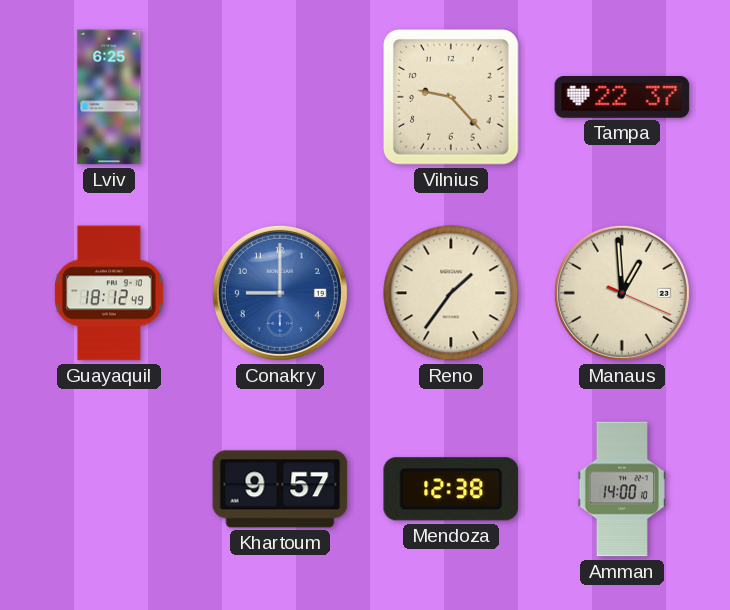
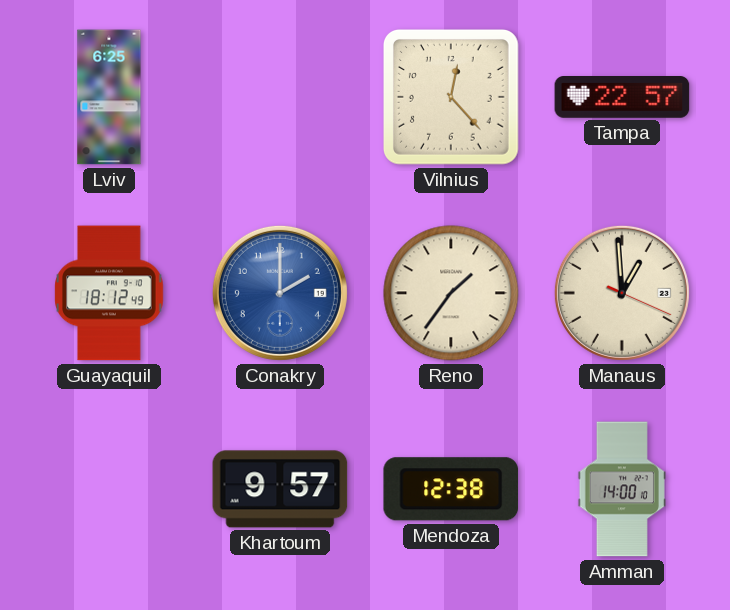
Vilnius: 9:23 -> 12:23 (452, 98)
Tampa: 22:37 -> 22:57 (622, 98)
Conakry: 9:00 -> 2:00 (280, 293)
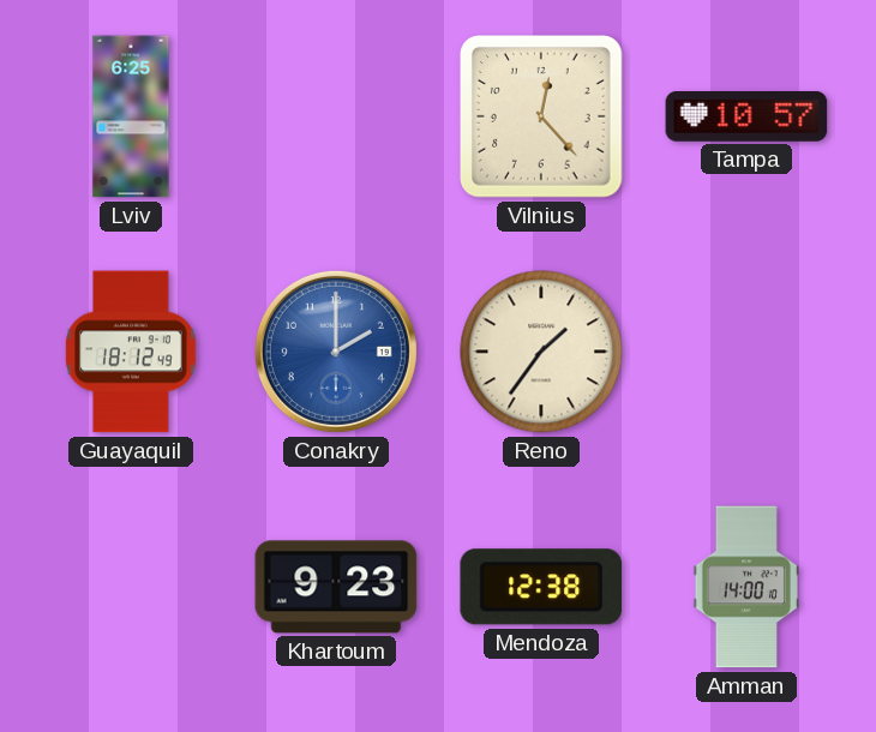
Tampa: 22:57 -> 10:57 (746, 118)
Manaus: 12:59 -> none (622, 293)
Khartoum: 9:57 -> 9:23 (336, 587)
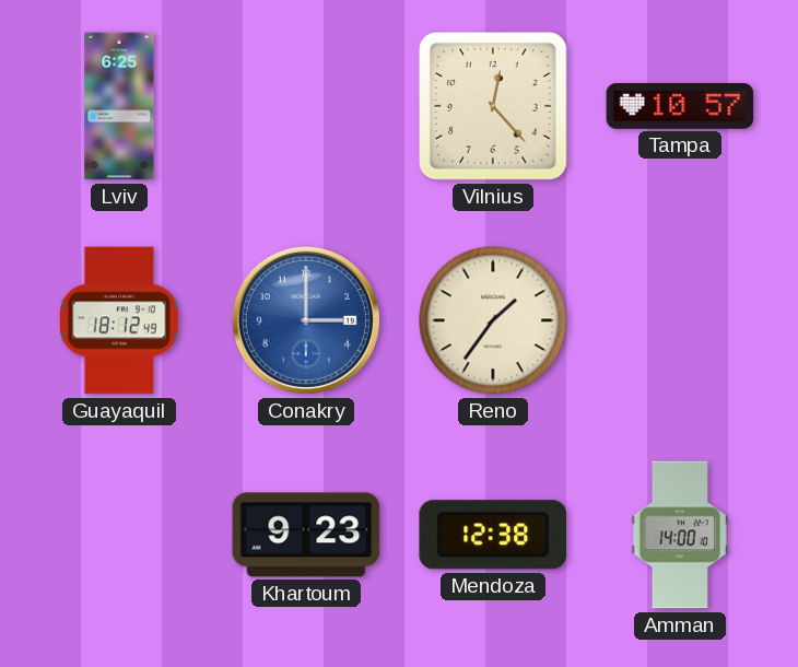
Conakry: 2:00 -> 3:00 (306, 320)
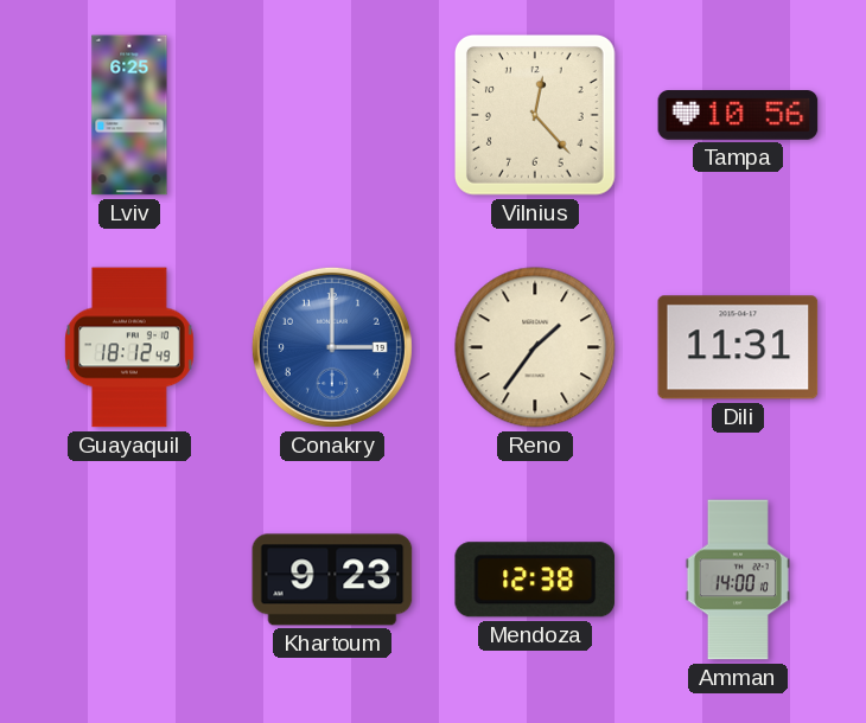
Tampa: 10:57 -> 10:56 (738, 116)
Dili: none -> 11:31 (738, 347)
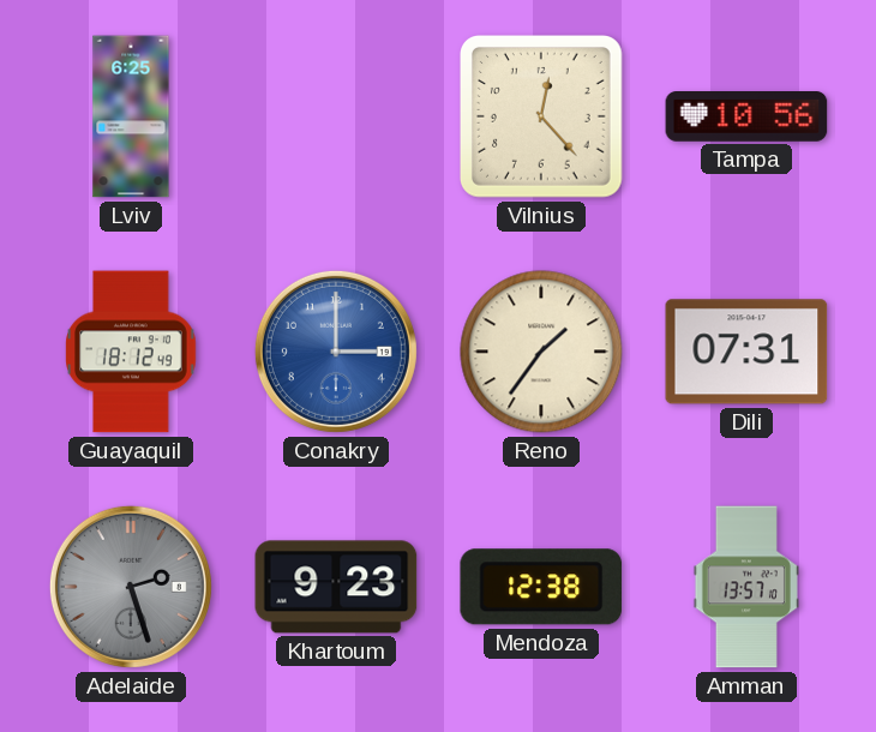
Dili: 11:31 -> 07:31 (746, 352)
Adelaide: none -> 2:27 (131, 587)
Amman: 14:00 -> 13:57 (746, 587)
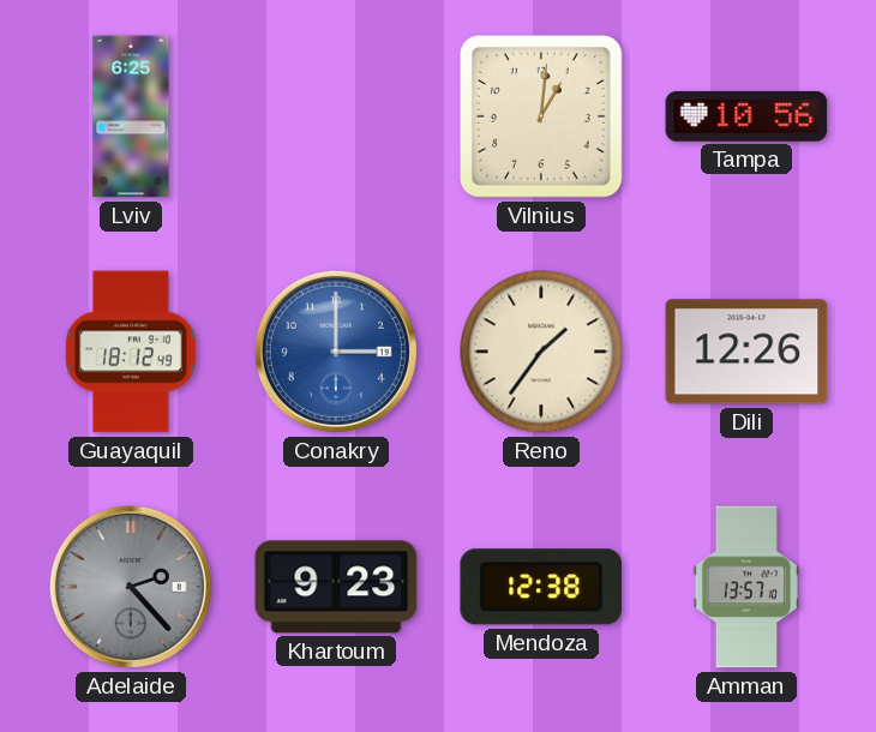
Vilnius: 12:23 -> 1:01 (542, 118)
Dili: 07:31 -> 12:26 (746, 352)
Adelaide: 2:27 -> 2:23 (131, 587)
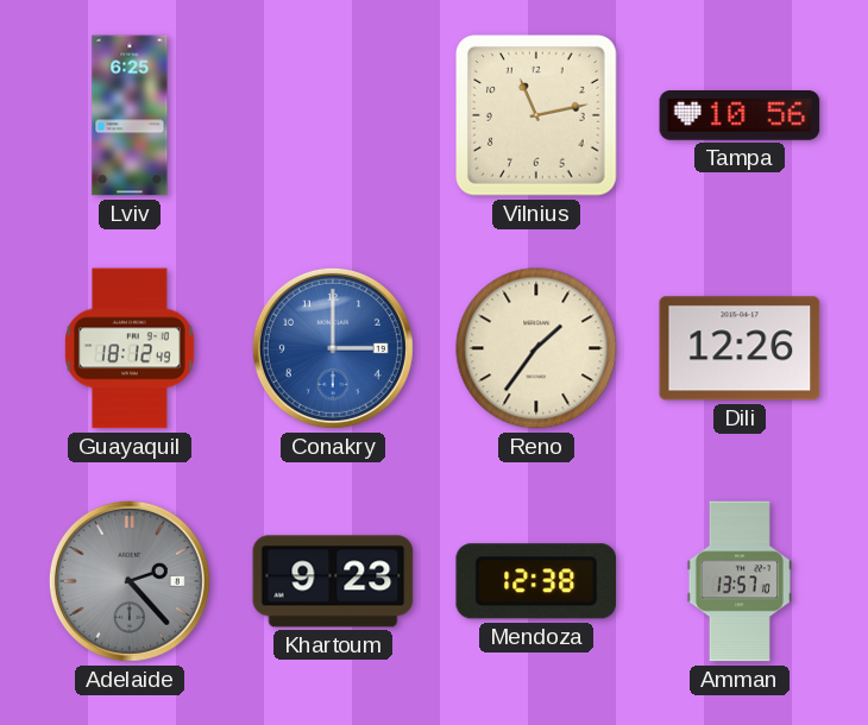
Vilnius: 1:01 -> 11:13 (537, 116)
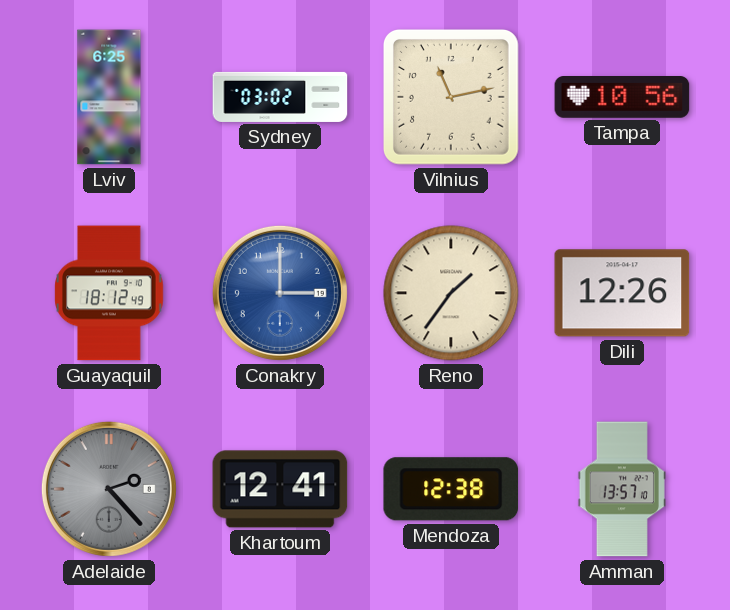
Sydney: none -> 03:02 (280, 97)
Khartoum: 9:23 -> 12:41 (280, 489)
